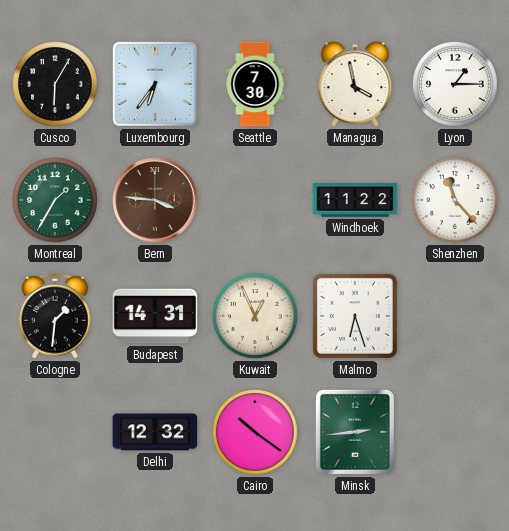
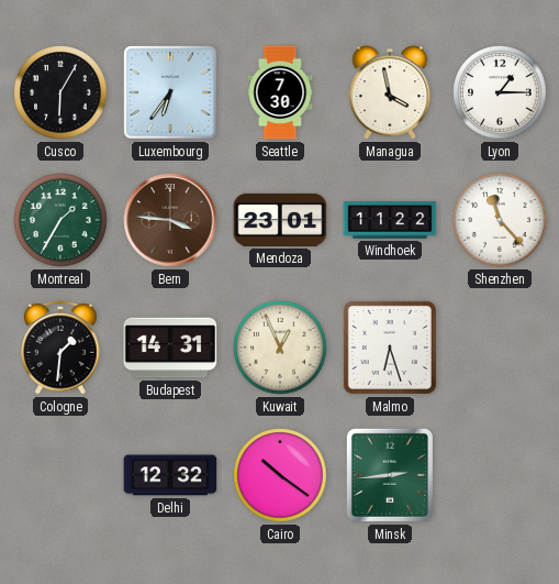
Mendoza: none -> 23:01 (280, 220)
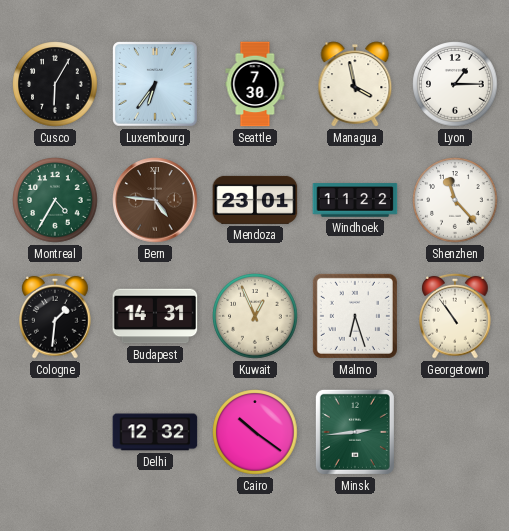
Montreal: 1:35 -> 4:35 (55, 200)
Bern: 3:46 -> 4:46 (155, 200)
Georgetown: none -> 10:54 (455, 316)
